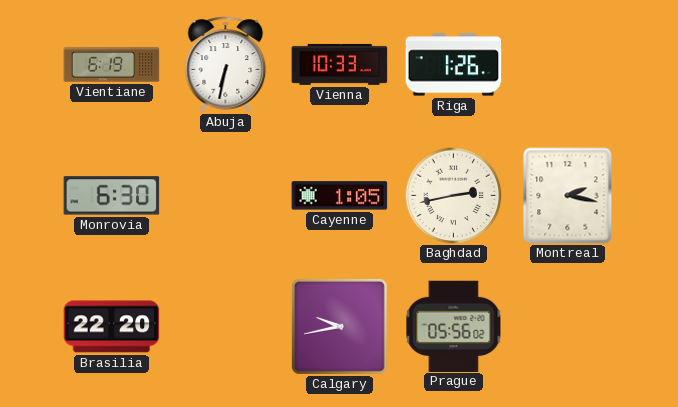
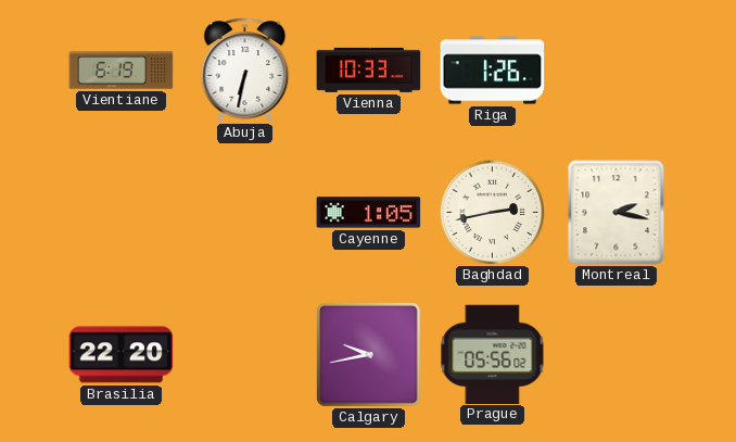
Monrovia: 6:30 -> none (112, 196)
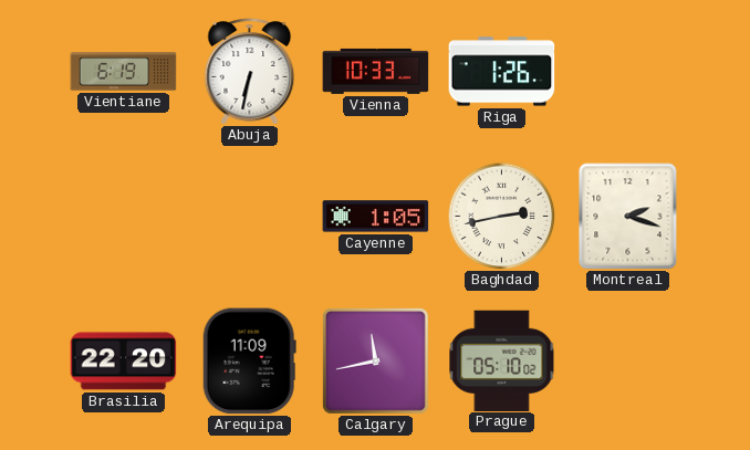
Montreal: 2:17 -> 2:18 (628, 217)
Arequipa: none -> 11:09 (249, 362)
Calgary: 9:43 -> 11:43 (375, 360)
Prague: 05:56 -> 05:10 (502, 360)
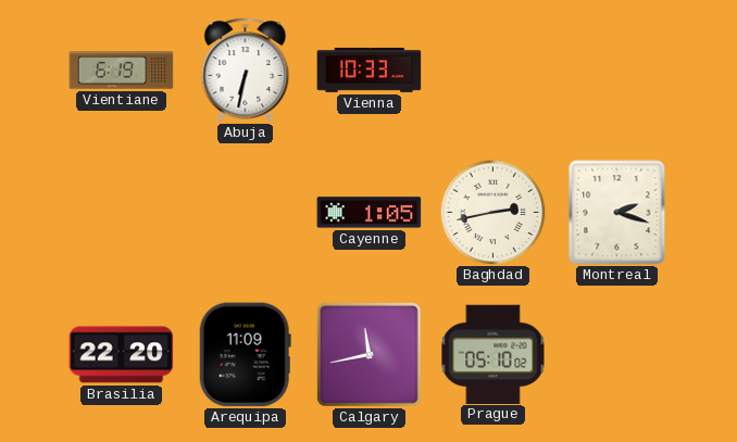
Riga: 1:26 -> none (502, 72)
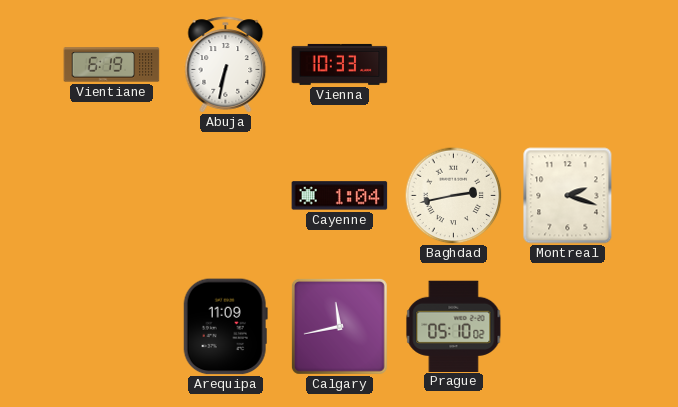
Cayenne: 1:05 -> 1:04 (340, 196)
Brasilia: 22:20 -> none (122, 355)
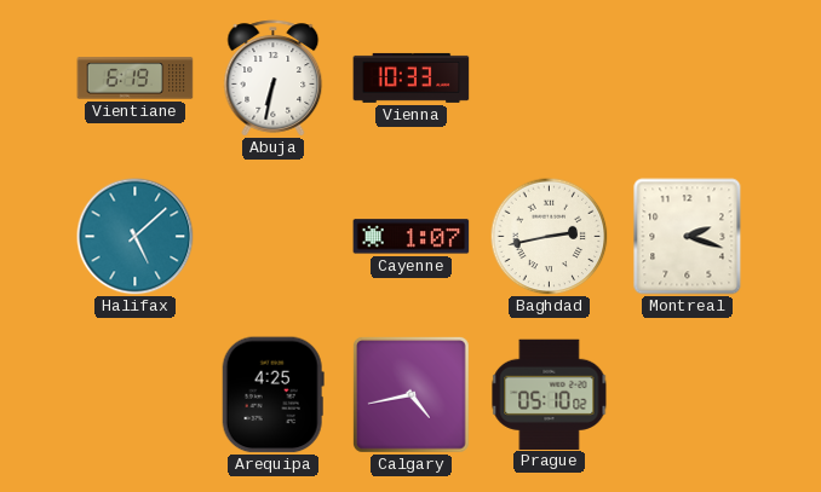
Halifax: none -> 5:08 (136, 237)
Cayenne: 1:04 -> 1:07 (412, 237)
Arequipa: 11:09 -> 4:25 (272, 395)
Calgary: 11:43 -> 4:43 (410, 394)
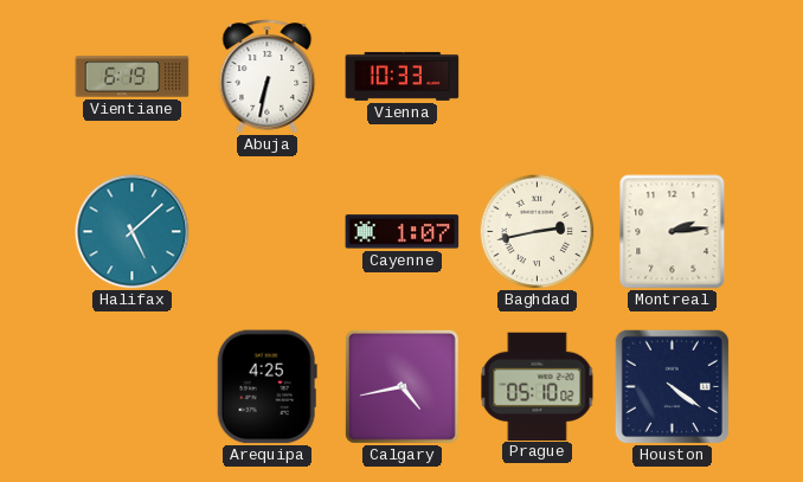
Montreal: 2:18 -> 2:14 (673, 232)
Houston: none -> 4:21 (672, 386)
